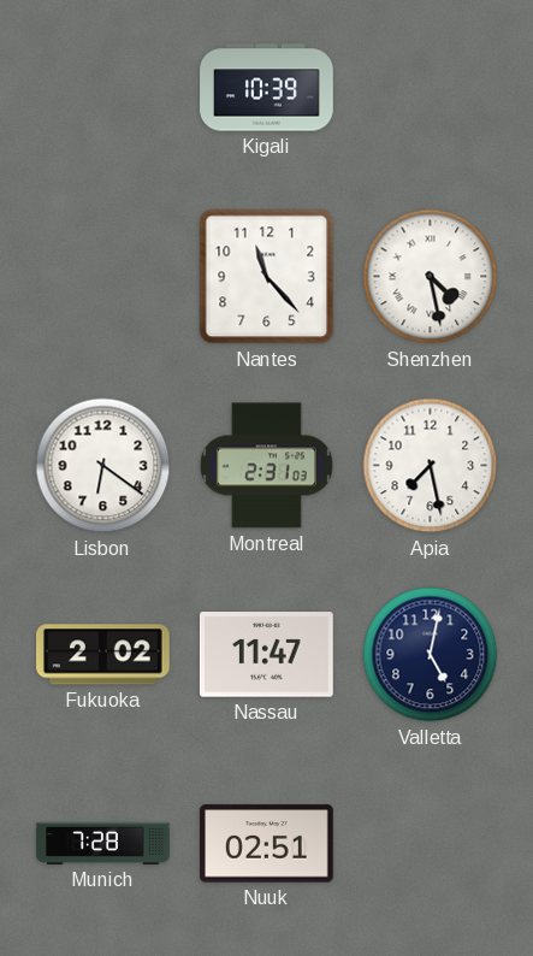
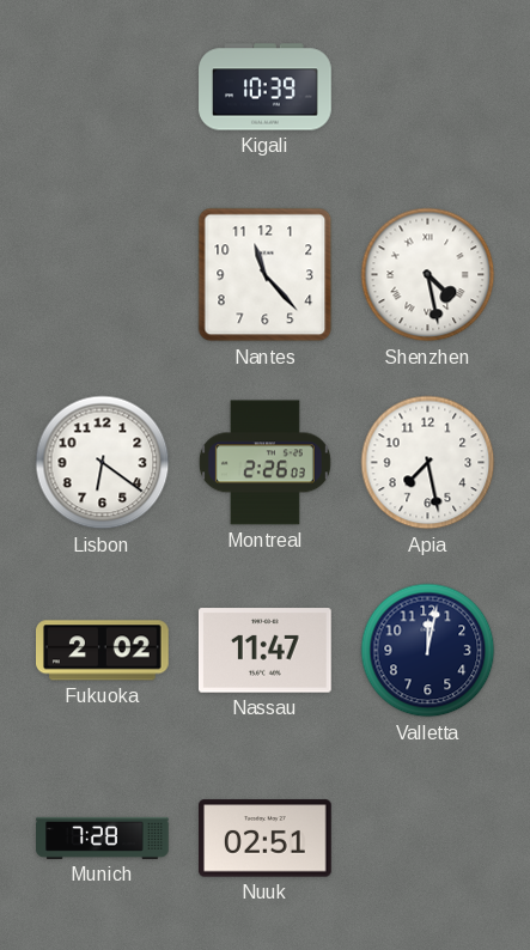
Montreal: 2:31 -> 2:26 (264, 463)
Valletta: 5:02 -> 12:02 (428, 651)
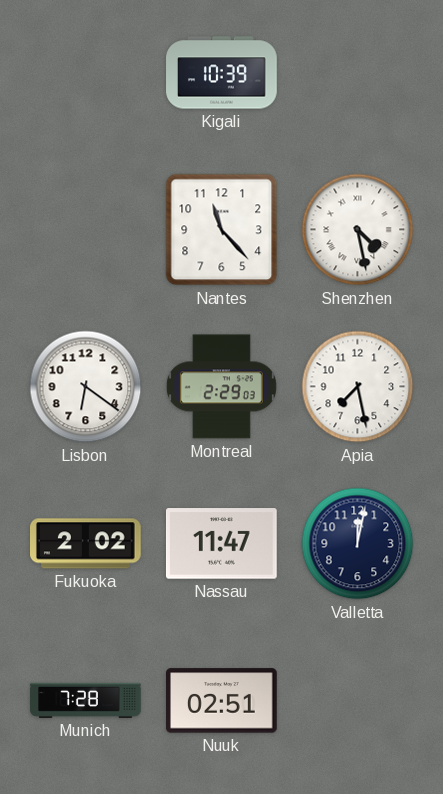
Montreal: 2:26 -> 2:29 (221, 387)
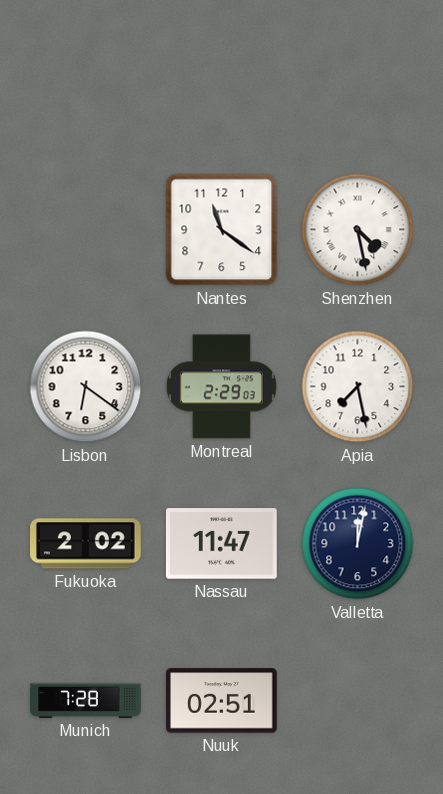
Kigali: 10:39 -> none (222, 73)
Nantes: 11:23 -> 11:21 (222, 230)
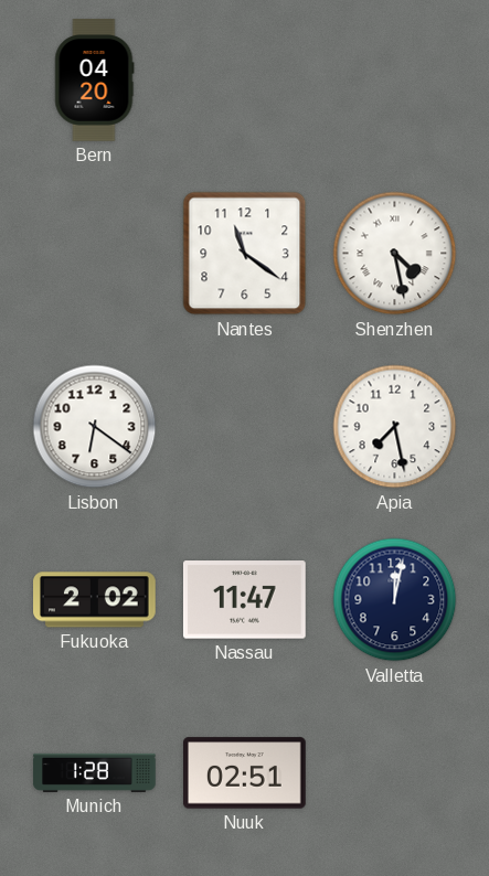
Bern: none -> 04:20 (94, 81)
Montreal: 2:29 -> none (221, 387)
Munich: 7:28 -> 1:28 (95, 772)
